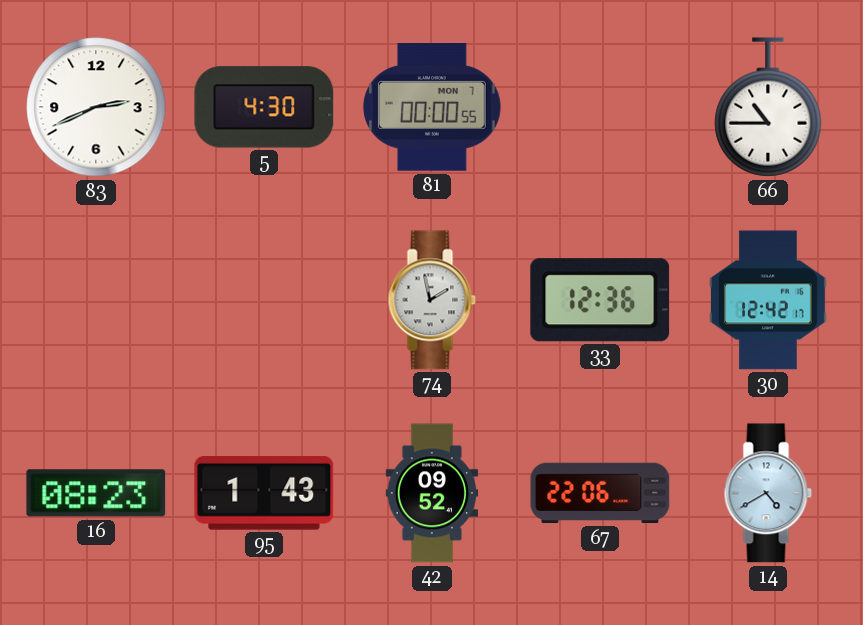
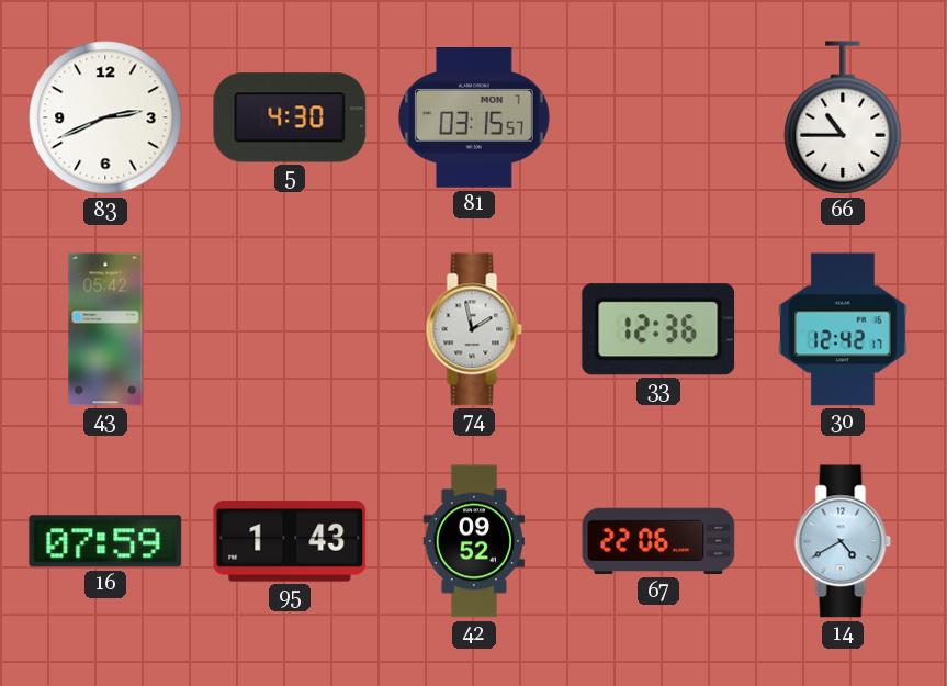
81: 00:00 -> 03:15 (474, 119)
43: none -> 05:42 (105, 329)
16: 08:23 -> 07:59 (105, 541)
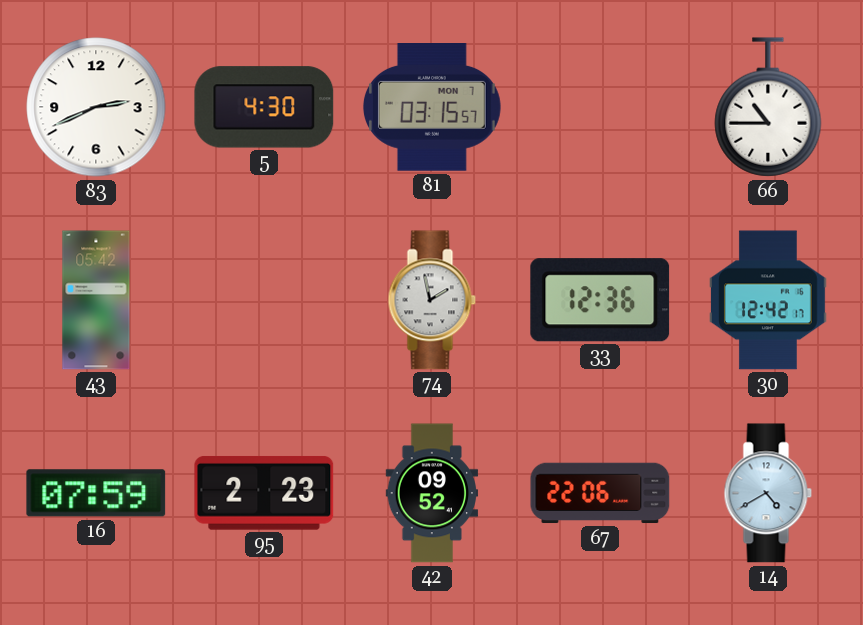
95: 1:43 -> 2:23 (264, 493)
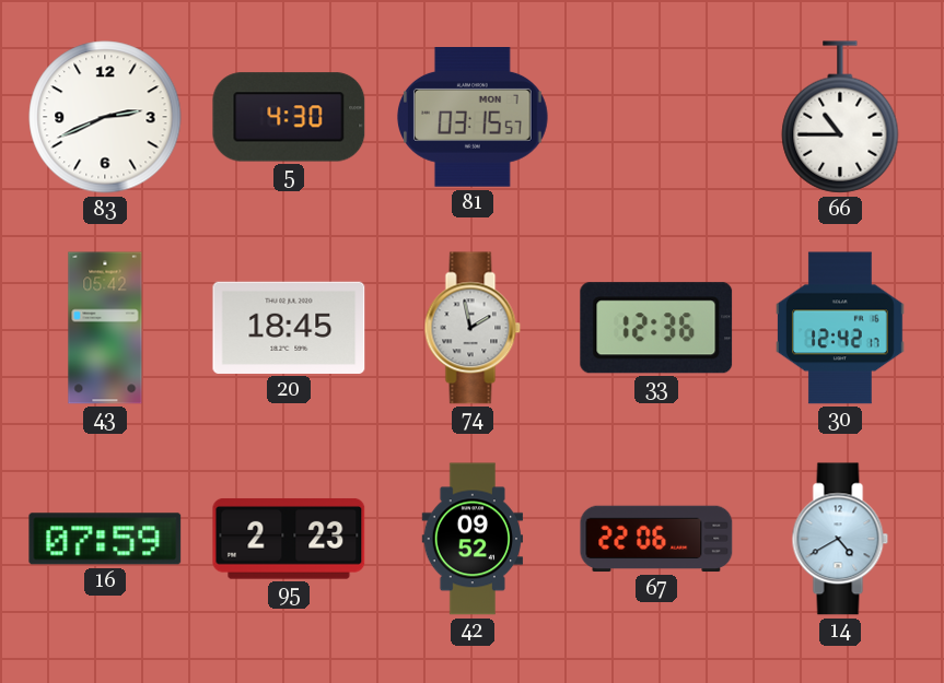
20: none -> 18:45 (289, 328)
